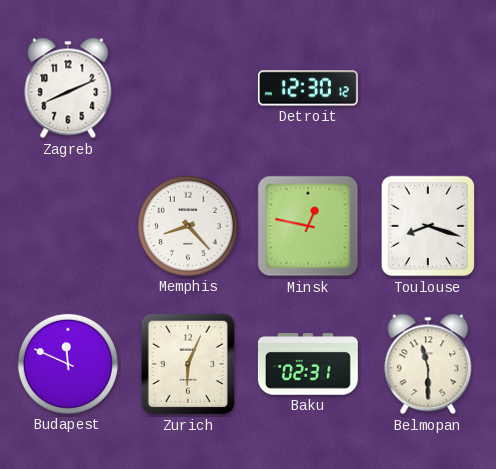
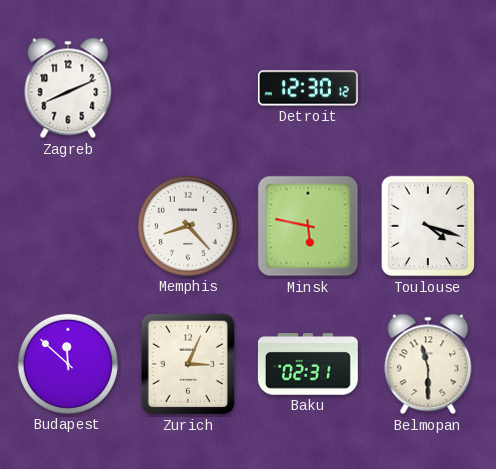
Minsk: 12:47 -> 5:47 (308, 226)
Toulouse: 8:18 -> 4:18 (427, 226)
Budapest: 11:49 -> 11:52 (68, 364)
Zurich: 6:04 -> 3:04 (187, 364)
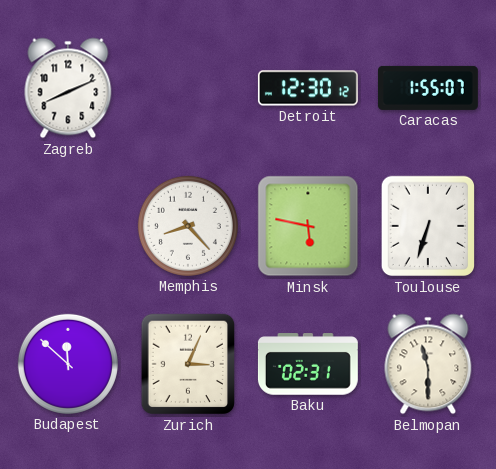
Caracas: none -> 1:55 (428, 88)
Toulouse: 4:18 -> 6:33 (427, 226)
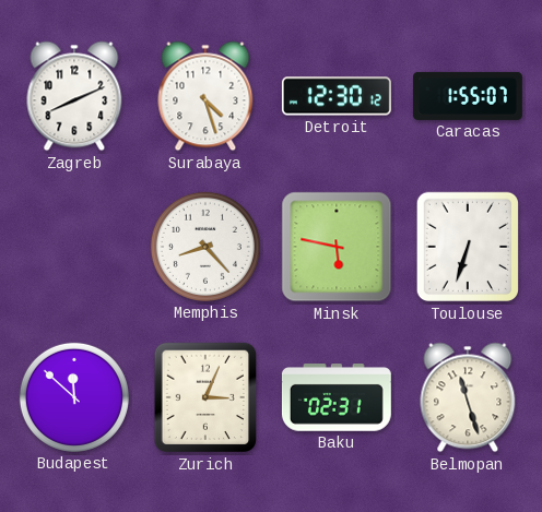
Surabaya: none -> 4:27 (205, 96)
Belmopan: 11:30 -> 11:27 (468, 397)
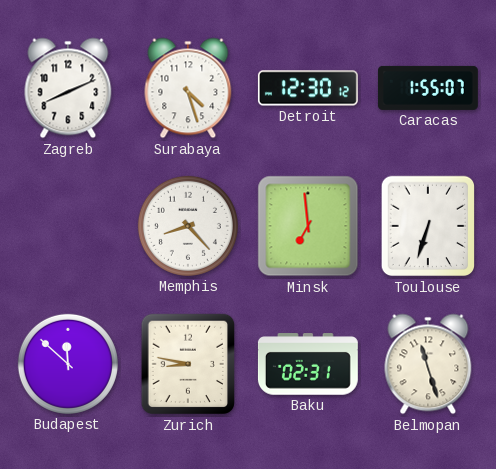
Minsk: 5:47 -> 6:59 (308, 226)
Zurich: 3:04 -> 8:47 (187, 364)
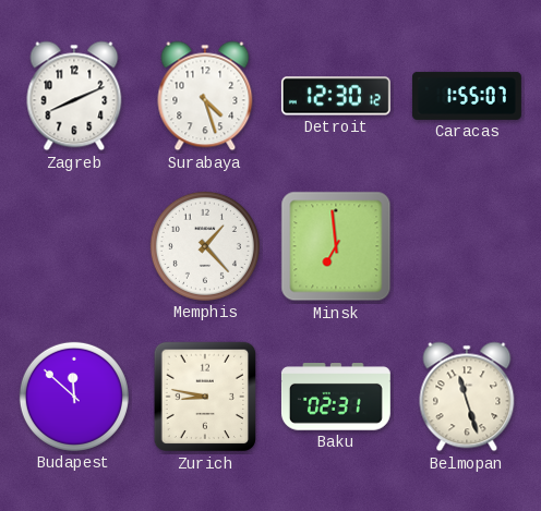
Memphis: 8:23 -> 1:23 (205, 246)
Toulouse: 6:33 -> none (427, 226)
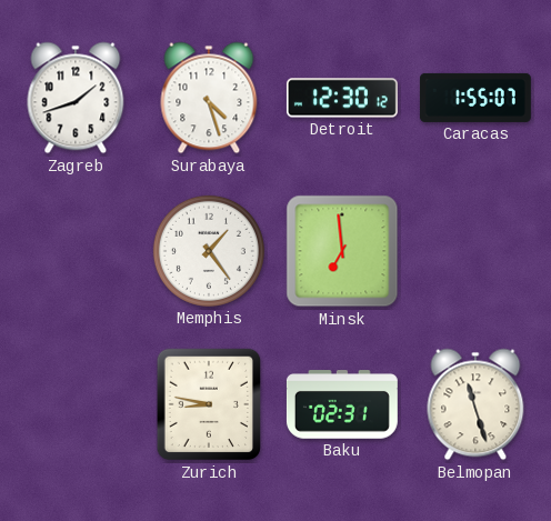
Zagreb: 8:11 -> 1:42 (76, 98)
Memphis: 1:23 -> 1:24 (209, 251)
Budapest: 11:52 -> none (74, 397)
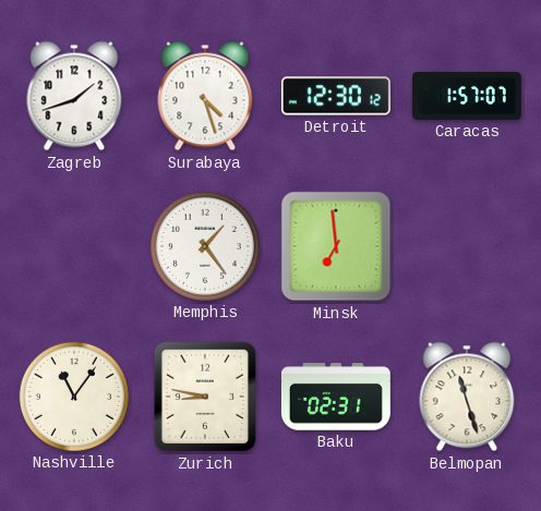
Caracas: 1:55 -> 1:57 (467, 96)
Nashville: none -> 11:06 (74, 397)
